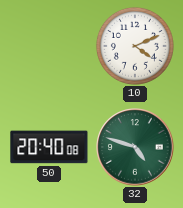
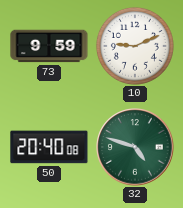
73: none -> 9:59 (49, 46)
10: 4:11 -> 9:11 (135, 46)
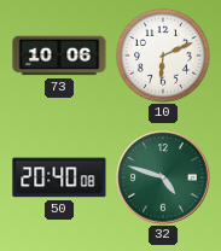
73: 9:59 -> 10:06 (59, 56)
10: 9:11 -> 6:11 (163, 56)
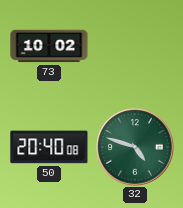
73: 10:06 -> 10:02 (49, 46)
10: 6:11 -> none (163, 56)
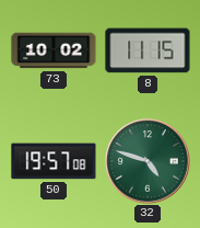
8: none -> 11:15 (148, 50)
50: 20:40 -> 19:57 (54, 161)
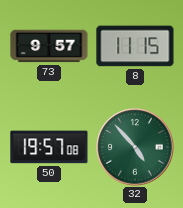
73: 10:02 -> 9:57 (49, 46)
32: 4:48 -> 4:53 (135, 147)
